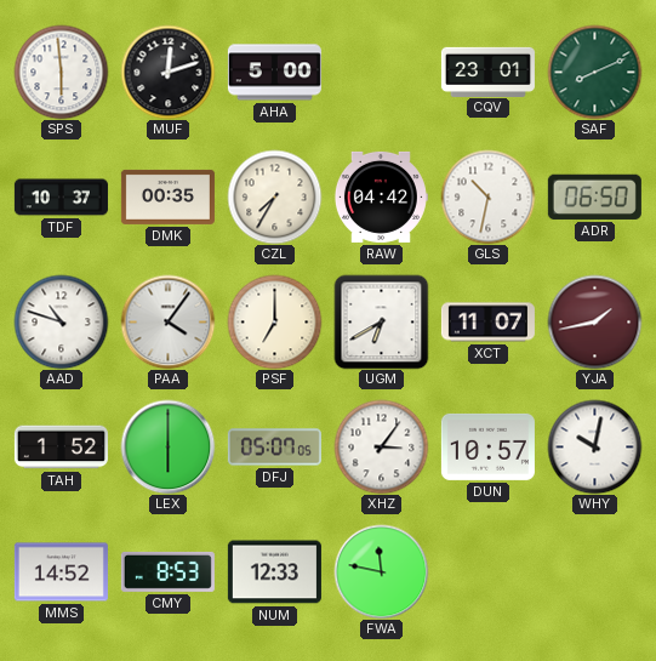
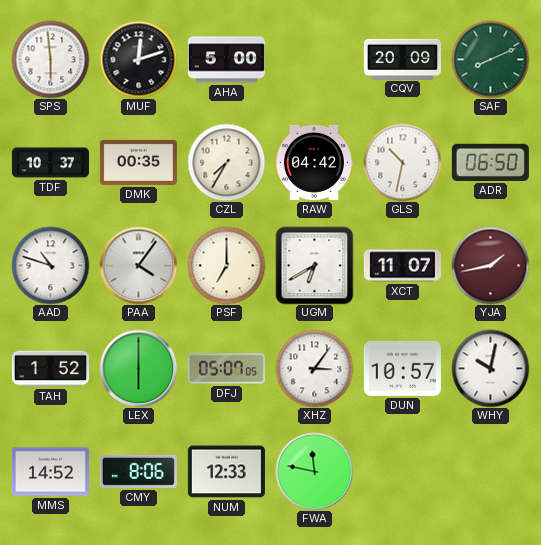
CQV: 23:01 -> 20:09 (402, 59)
CMY: 8:53 -> 8:06 (138, 471)
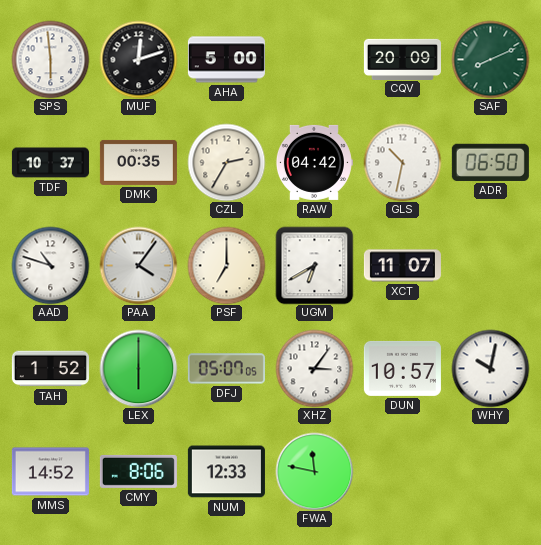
CZL: 7:35 -> 2:35 (226, 162)
YJA: 1:43 -> none (490, 265)
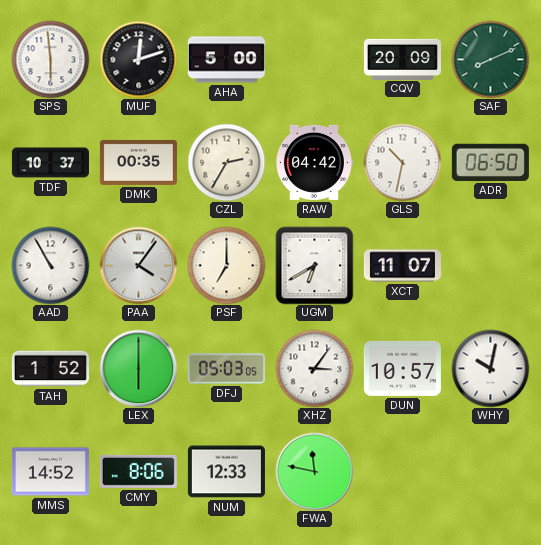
AAD: 10:48 -> 10:55 (50, 265)
DFJ: 05:07 -> 05:03 (226, 369)
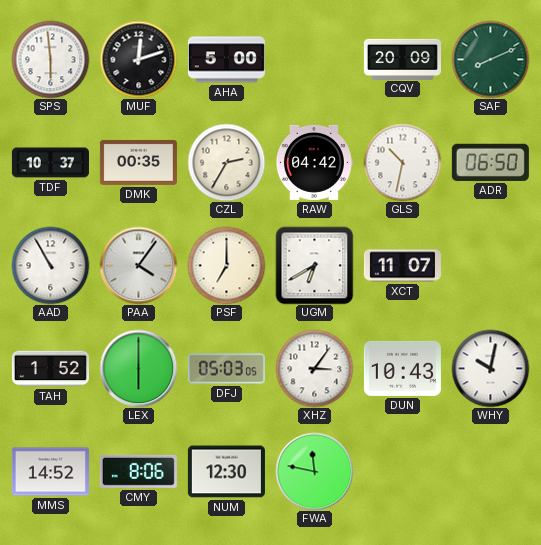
DUN: 10:57 -> 10:43 (402, 368)
NUM: 12:33 -> 12:30 (226, 472)
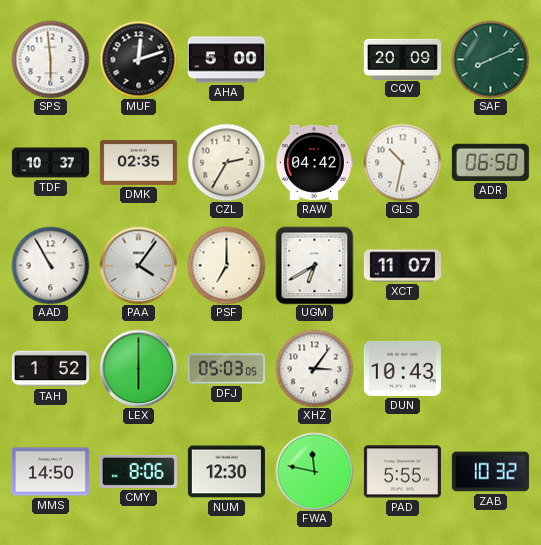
DMK: 00:35 -> 02:35 (138, 162)
WHY: 10:02 -> none (490, 368)
MMS: 14:52 -> 14:50 (50, 472)
PAD: none -> 5:55 (402, 472)
ZAB: none -> 10:32 (490, 472)
